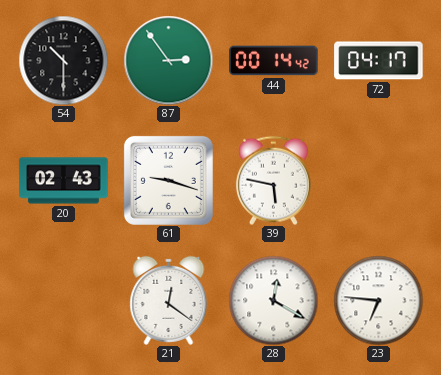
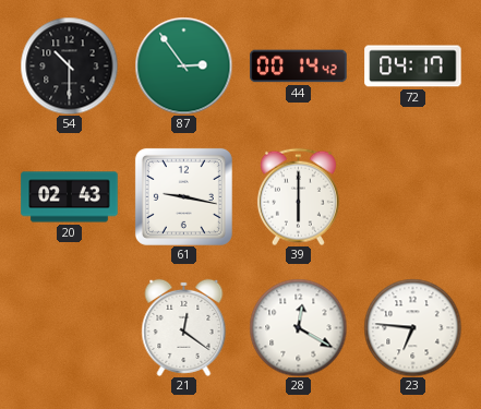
61: 9:18 -> 9:17 (183, 196)
39: 5:47 -> 6:00 (298, 196)
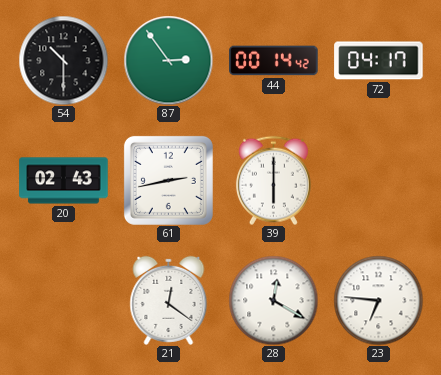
61: 9:17 -> 2:43 (168, 180)
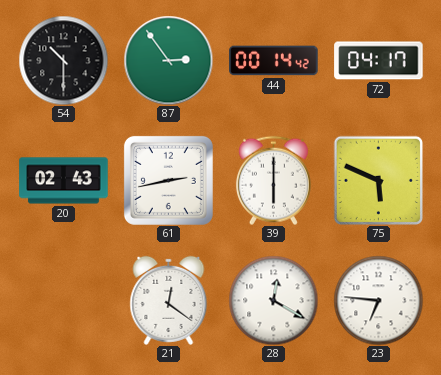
75: none -> 5:49 (378, 180)
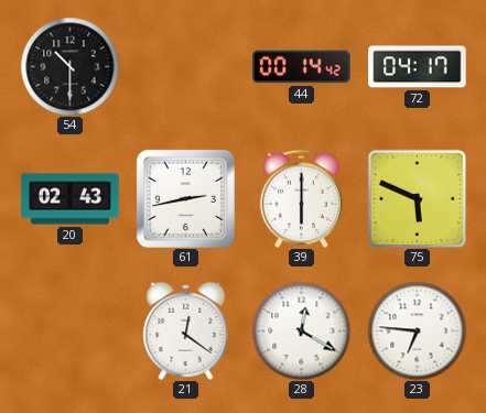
87: 2:54 -> none (168, 60)
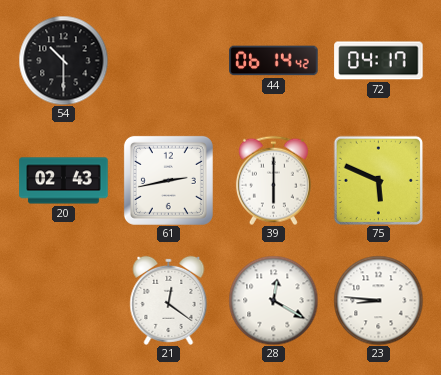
44: 00:14 -> 06:14 (274, 61)
23: 6:46 -> 8:46 (378, 300)
